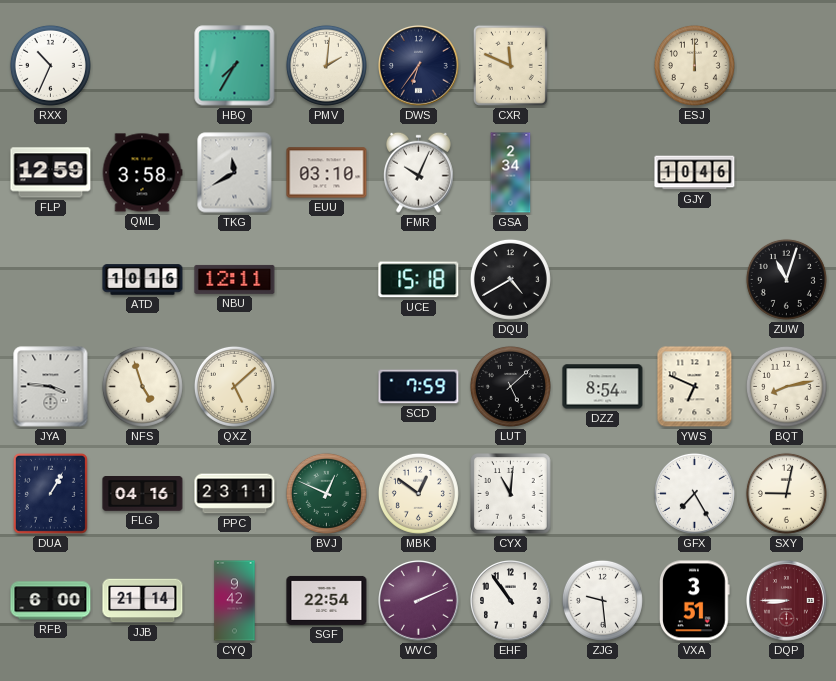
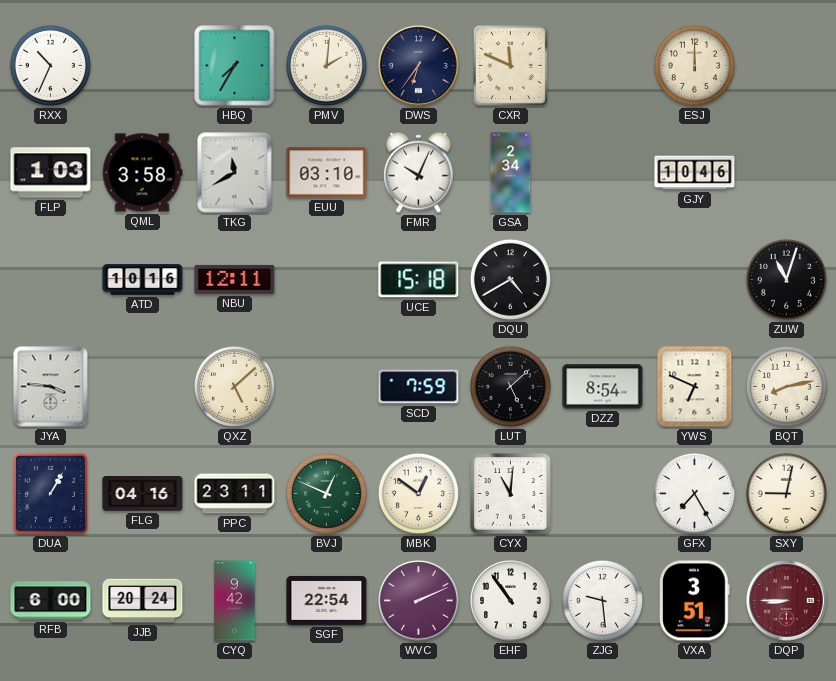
FLP: 12:59 -> 1:03 (51, 173)
NFS: 4:57 -> none (142, 386)
JJB: 21:14 -> 20:24 (143, 601)
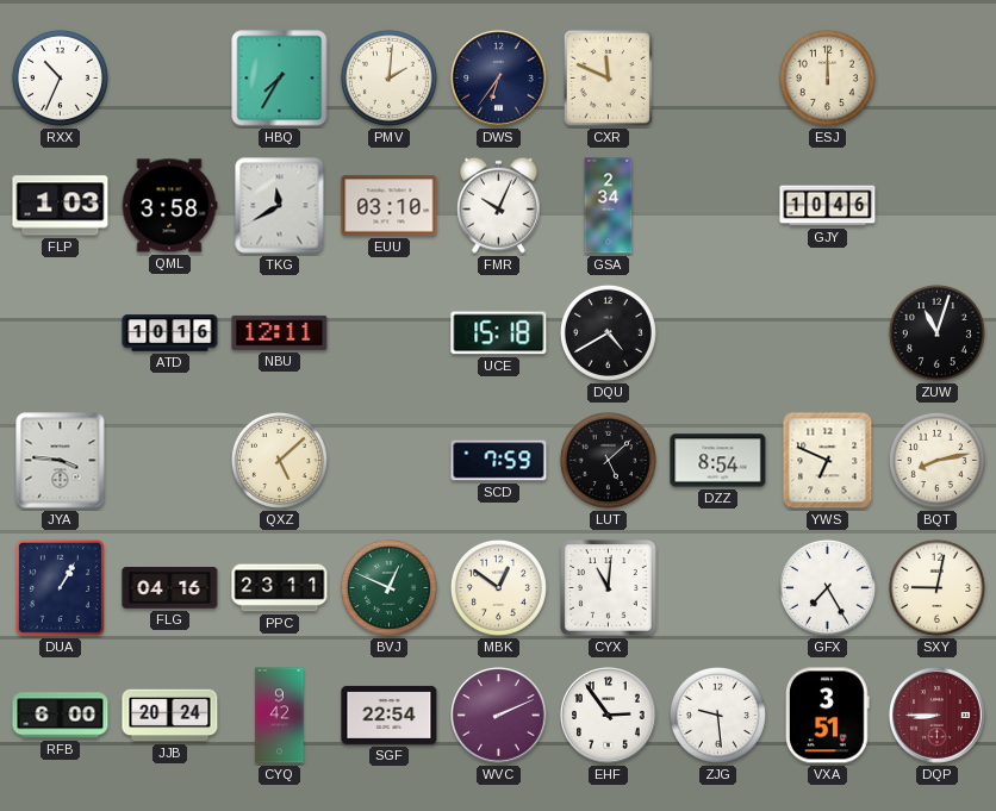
EHF: 10:54 -> 2:54 (609, 716)
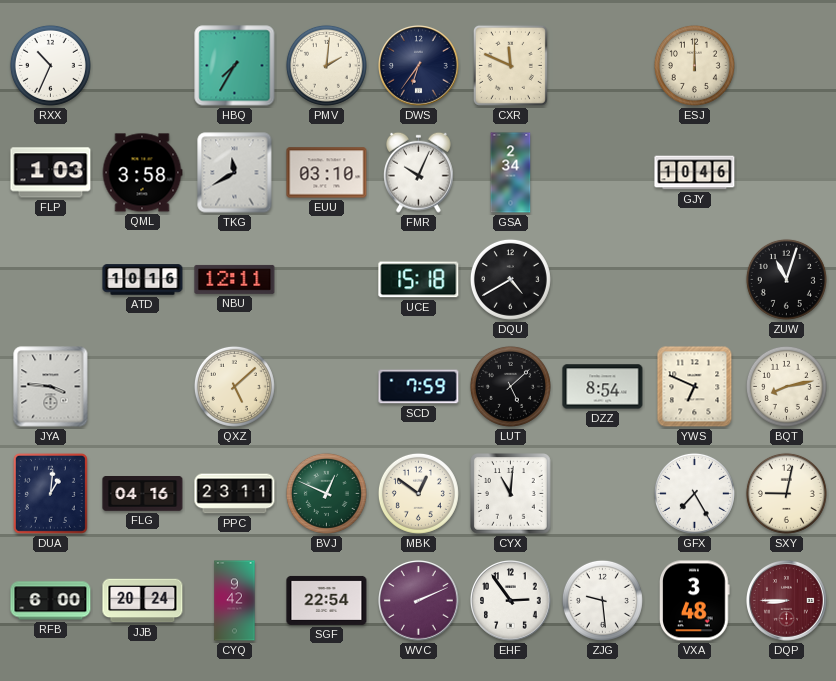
DUA: 1:05 -> 1:01 (50, 493)
VXA: 3:51 -> 3:48 (695, 601)
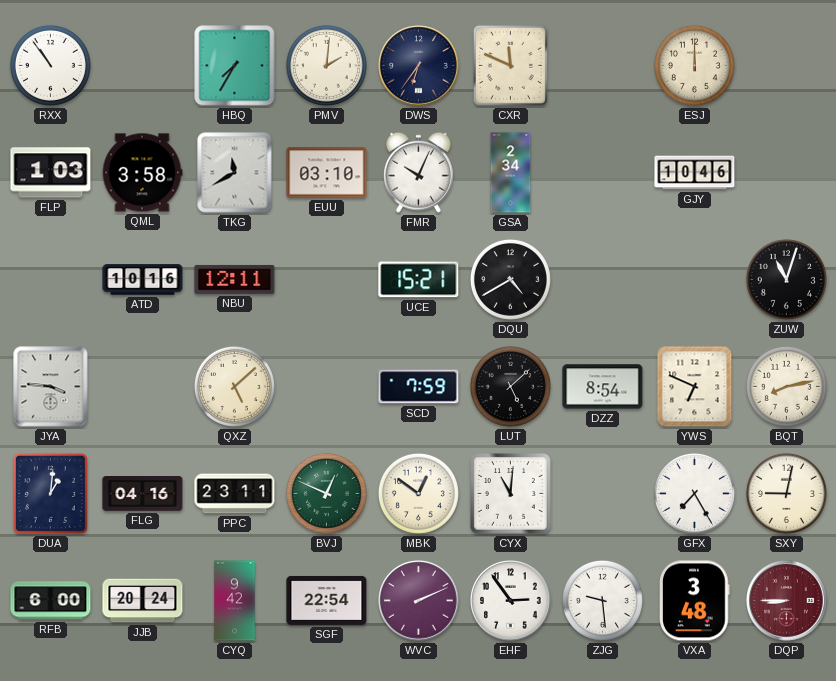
RXX: 10:34 -> 10:54 (50, 65)
UCE: 15:18 -> 15:21 (419, 280)
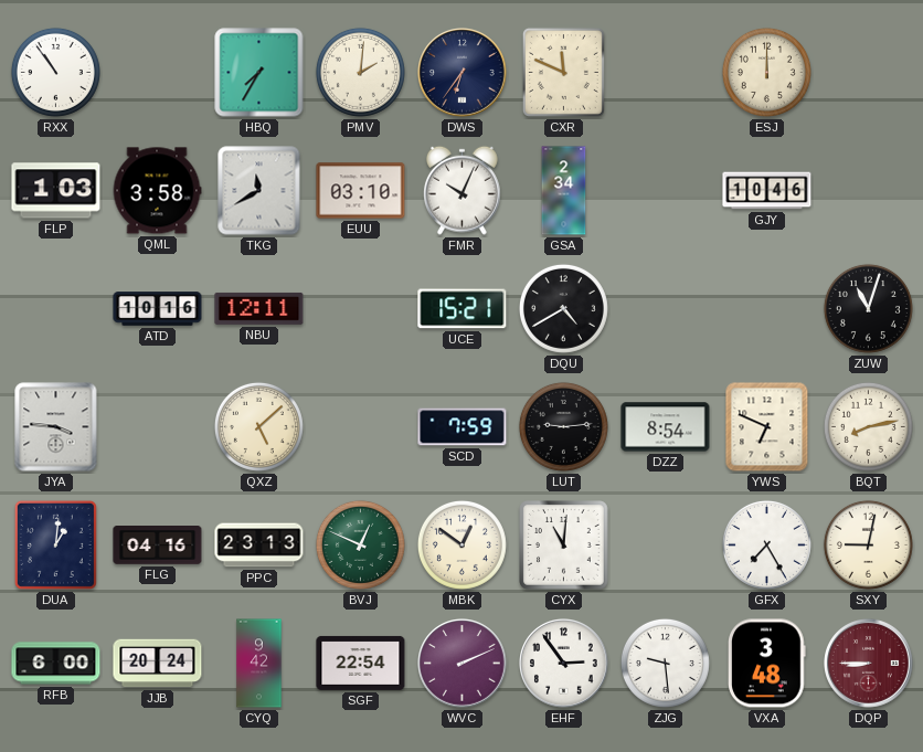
LUT: 5:08 -> 9:14 (563, 426)
PPC: 23:11 -> 23:13 (259, 546)
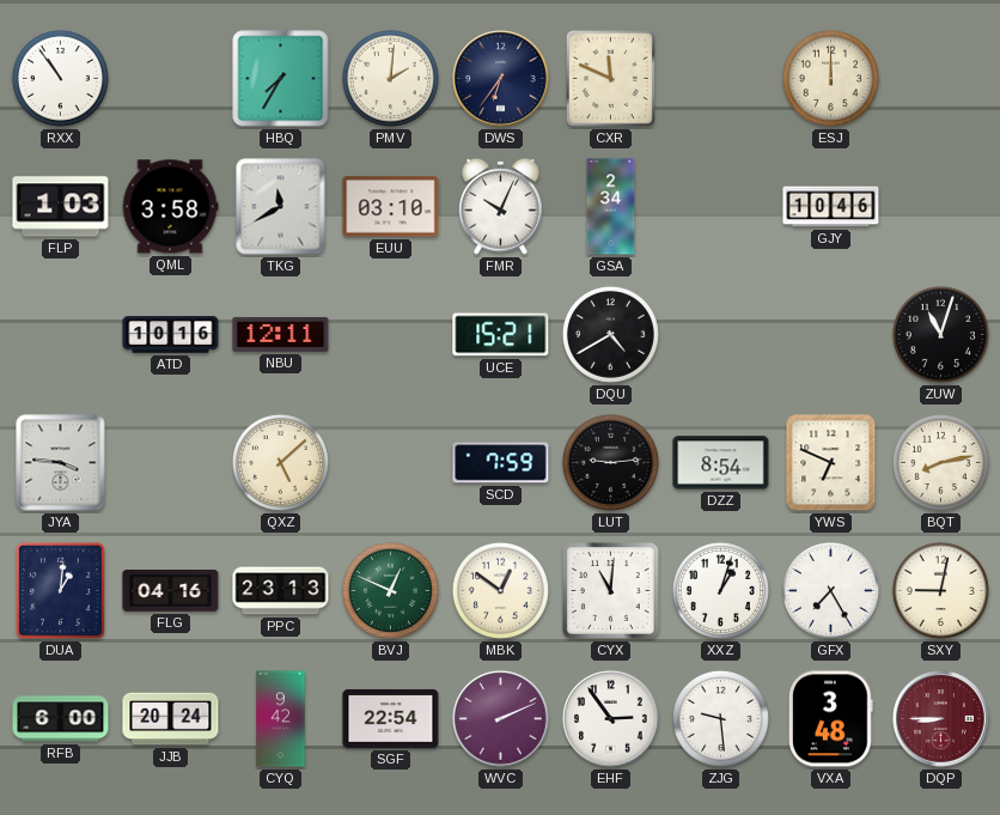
XXZ: none -> 1:03 (720, 590)
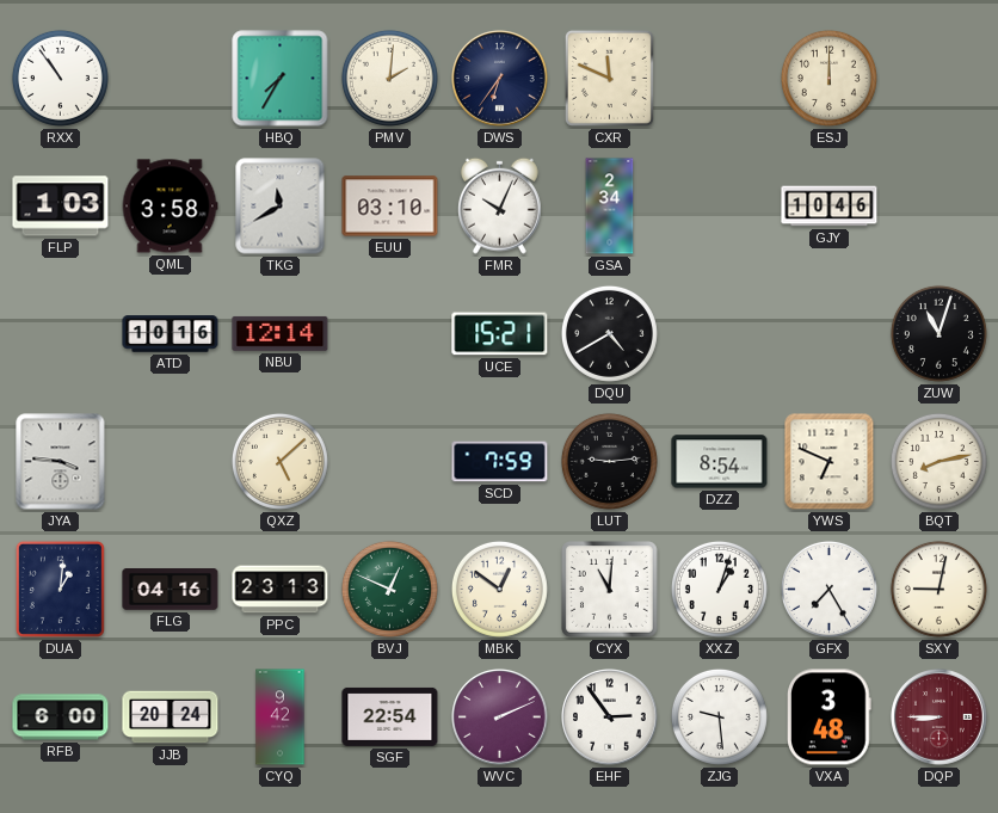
NBU: 12:11 -> 12:14 (281, 333)
